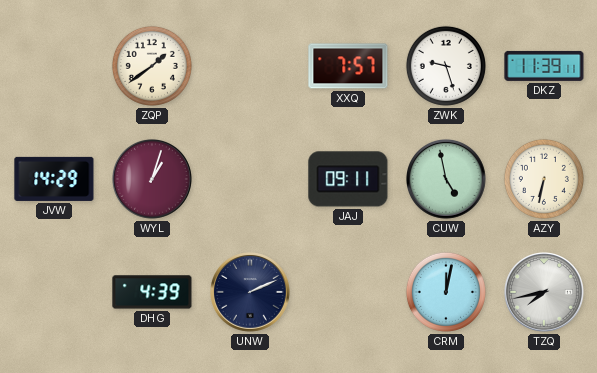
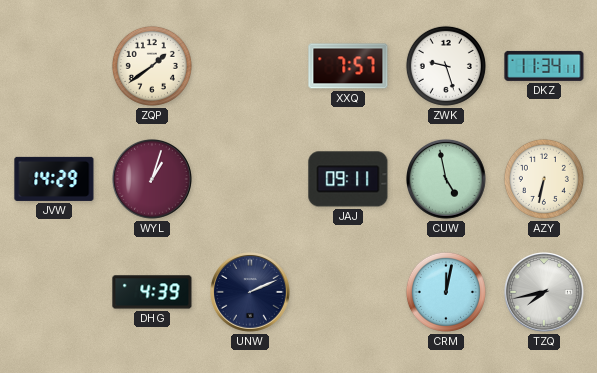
DKZ: 11:39 -> 11:34 (544, 66)
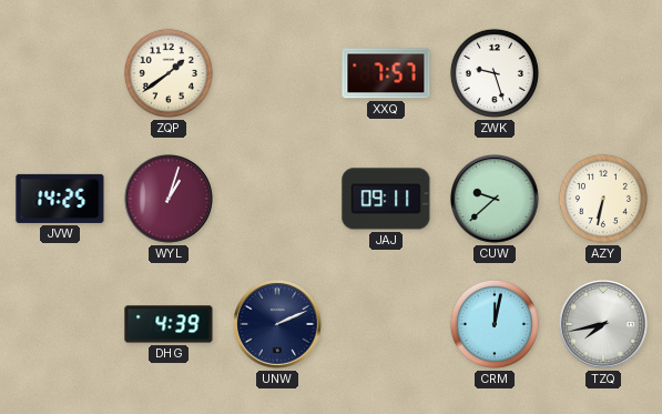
DKZ: 11:34 -> none (544, 66)
JVW: 14:29 -> 14:25 (60, 199)
CUW: 4:58 -> 9:38 (496, 200)
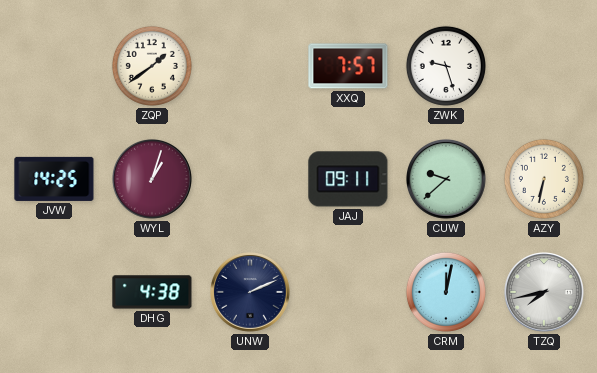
DHG: 4:39 -> 4:38 (152, 292)
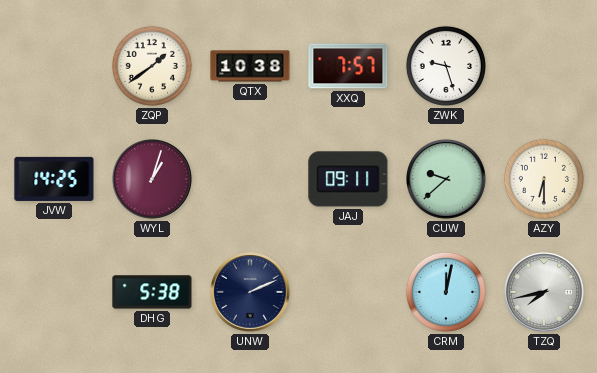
QTX: none -> 10:38 (250, 66)
AZY: 6:32 -> 6:30 (544, 179)
DHG: 4:38 -> 5:38 (152, 292)
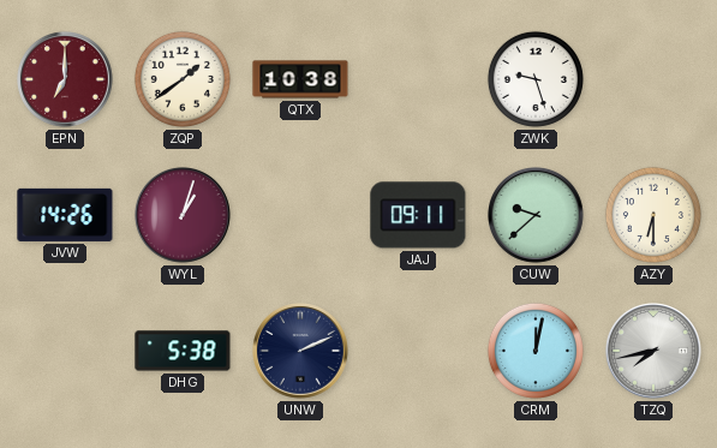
EPN: none -> 7:00 (66, 80)
XXQ: 7:57 -> none (348, 66)
JVW: 14:25 -> 14:26 (65, 215)
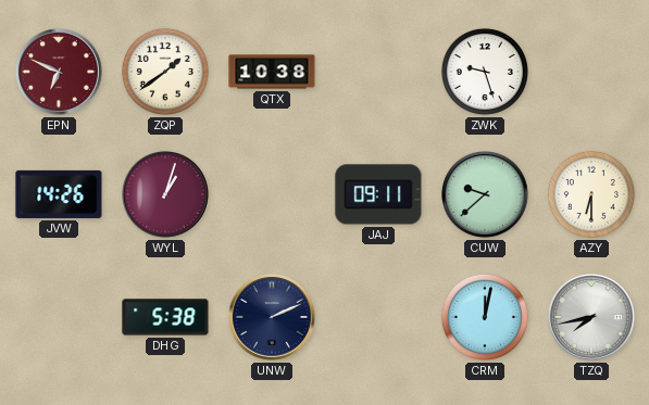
EPN: 7:00 -> 6:49 (60, 73)
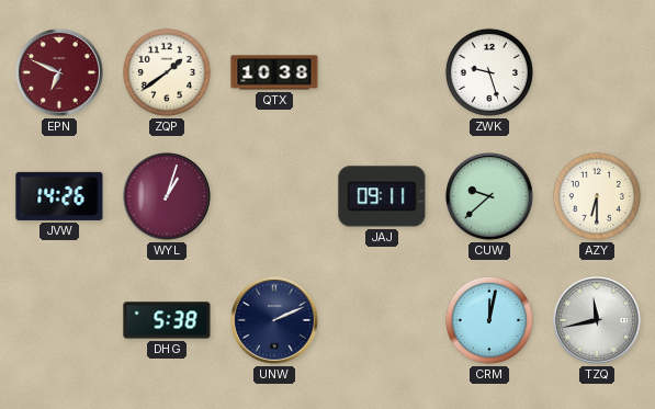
TZQ: 7:43 -> 11:43 (598, 321)
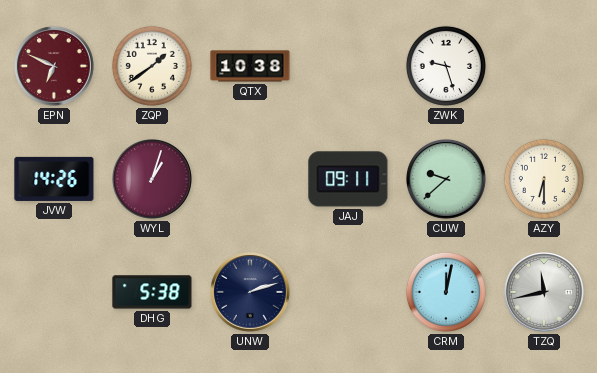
UNW: 2:11 -> 2:12 (251, 293)
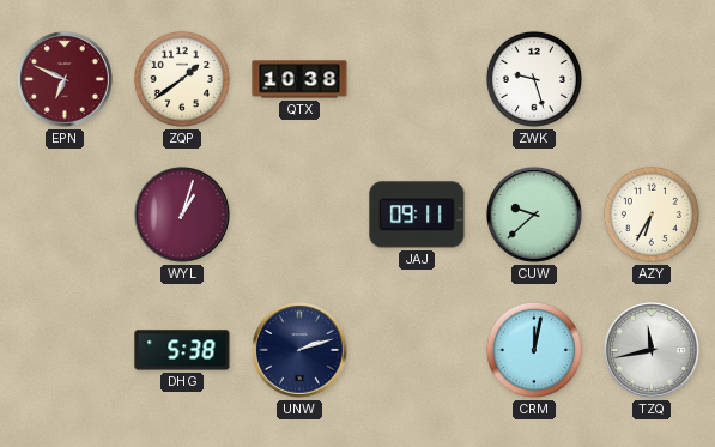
JVW: 14:26 -> none (54, 179)
AZY: 6:30 -> 6:35 (652, 215)
